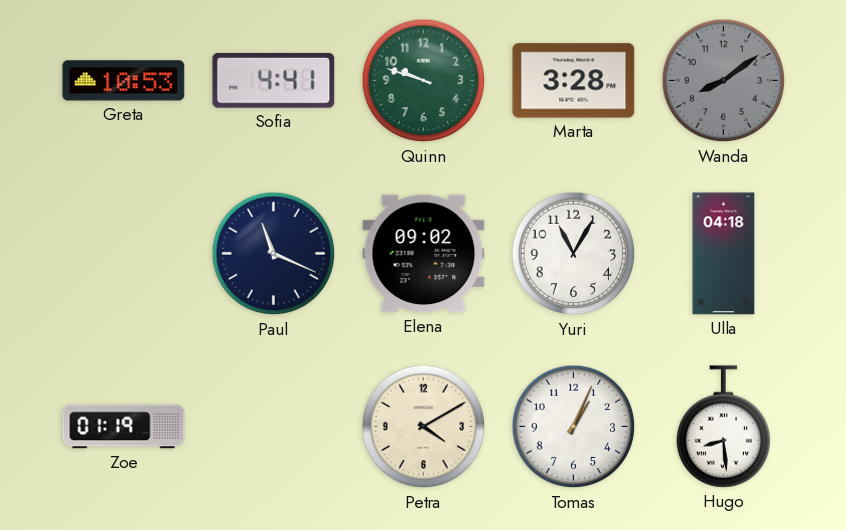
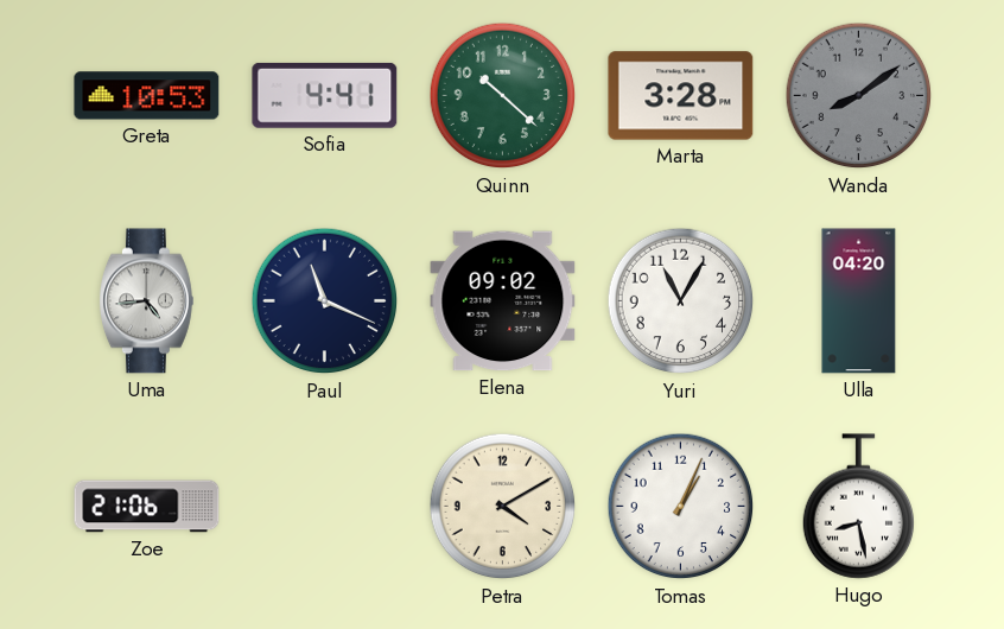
Quinn: 9:48 -> 10:22 (503, 96)
Uma: none -> 4:44 (146, 301)
Ulla: 04:18 -> 04:20 (859, 301)
Zoe: 01:19 -> 21:06 (147, 507)
Hugo: 8:29 -> 8:28 (858, 507)
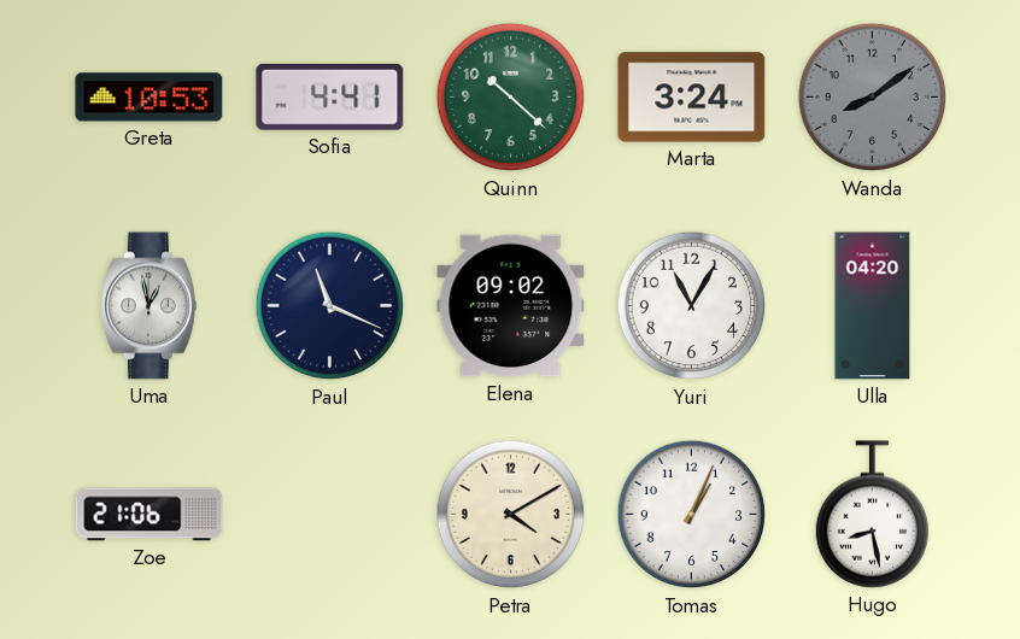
Marta: 3:28 -> 3:24 (692, 98)
Uma: 4:44 -> 12:58 (148, 306)
